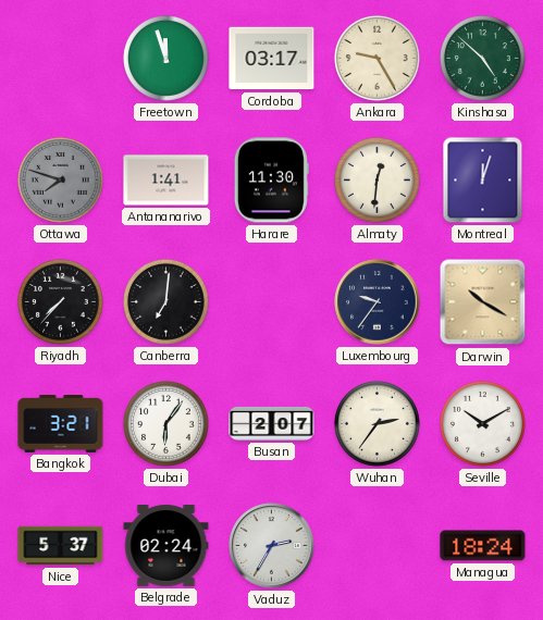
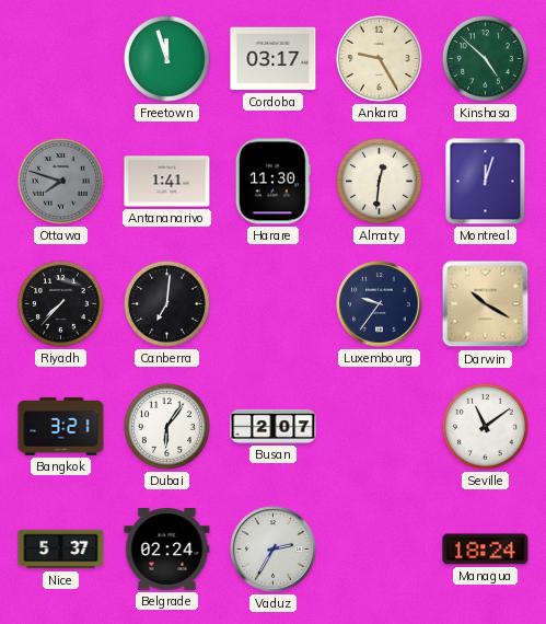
Wuhan: 2:36 -> none (378, 424)
Seville: 10:10 -> 11:09 (486, 427)
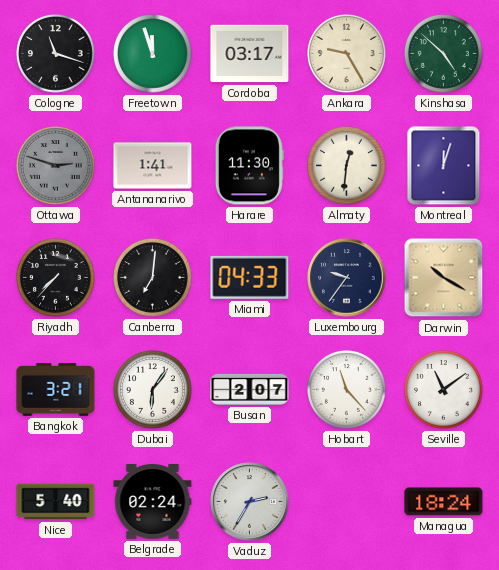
Cologne: none -> 11:18 (56, 54)
Ottawa: 7:48 -> 2:48 (56, 166)
Miami: none -> 04:33 (250, 277)
Hobart: none -> 11:23 (347, 390)
Nice: 5:37 -> 5:40 (56, 502)
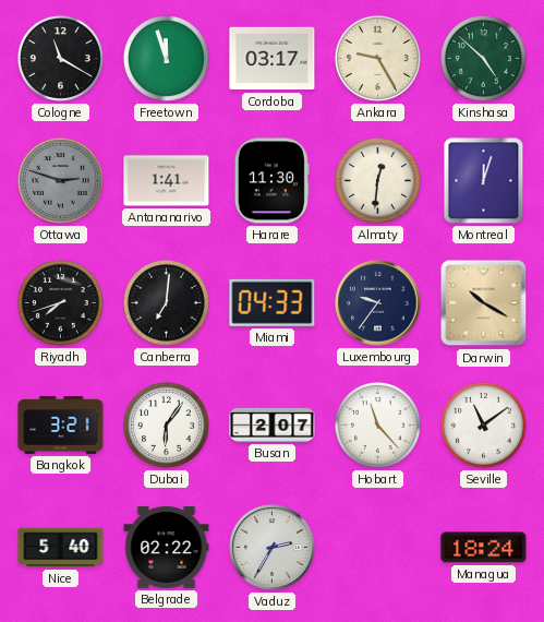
Cologne: 11:18 -> 11:20 (61, 59)
Riyadh: 7:37 -> 7:42 (61, 303)
Belgrade: 02:24 -> 02:22 (167, 548)
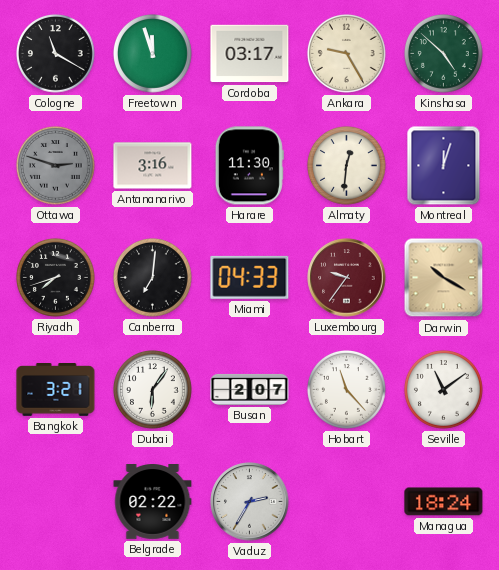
Antananarivo: 1:41 -> 3:16 (153, 166)
Luxembourg dial: navy -> burgundy (347, 278)
Nice: 5:40 -> none (61, 548)
